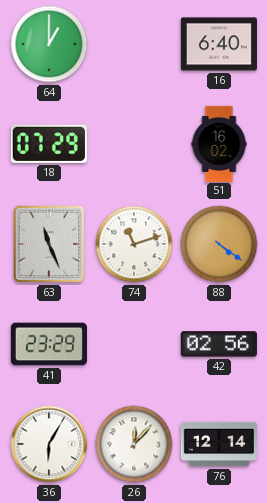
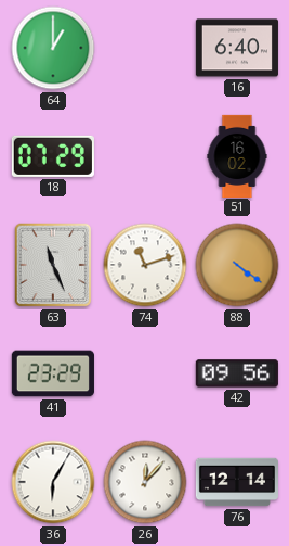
42: 02:56 -> 09:56 (237, 373)
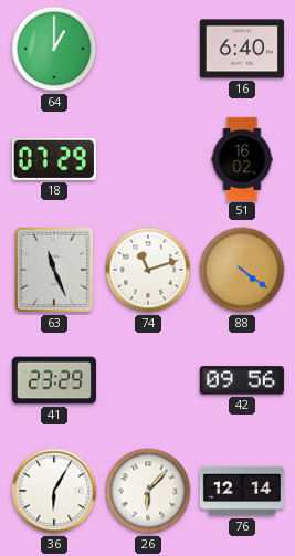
26: 12:07 -> 6:07 (148, 491)
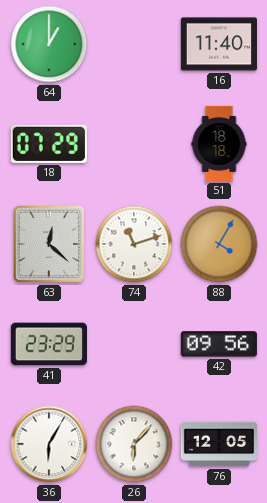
16: 6:40 -> 11:40 (219, 44)
51: 16:02 -> 18:18 (219, 143)
63: 11:26 -> 12:22 (49, 244)
88: 4:21 -> 4:05 (219, 244)
76: 12:14 -> 12:05 (218, 444)
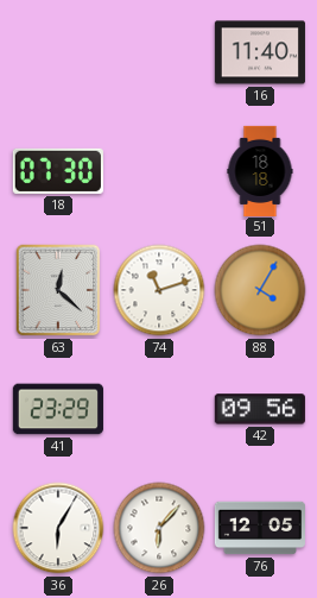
64: 1:00 -> none (49, 44)
18: 07:29 -> 07:30 (58, 171)
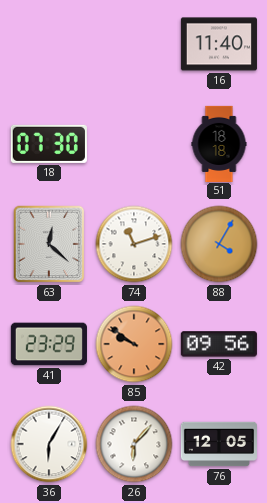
85: none -> 9:51 (134, 344)
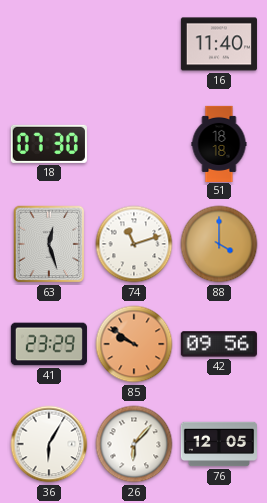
63: 12:22 -> 12:27 (49, 244)
88: 4:05 -> 4:00 (219, 244)
